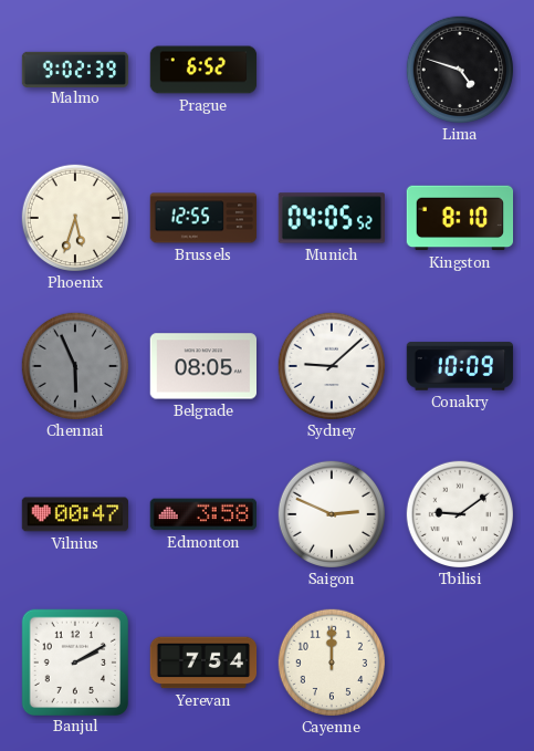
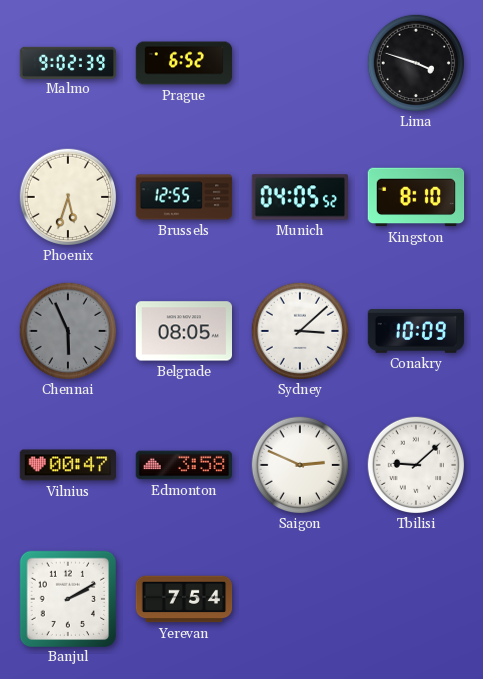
Lima: 4:48 -> 3:48 (415, 62)
Sydney: 9:08 -> 3:08 (299, 330)
Tbilisi: 9:09 -> 9:08 (415, 464)
Cayenne: 12:00 -> none (331, 661)
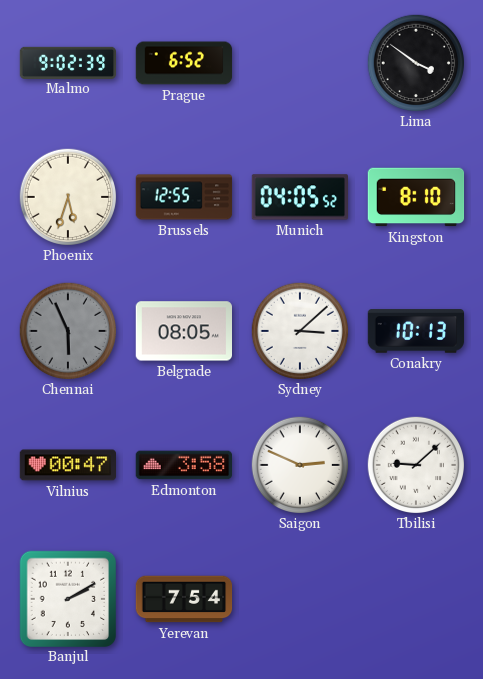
Lima: 3:48 -> 3:51 (415, 62)
Conakry: 10:09 -> 10:13 (416, 331)
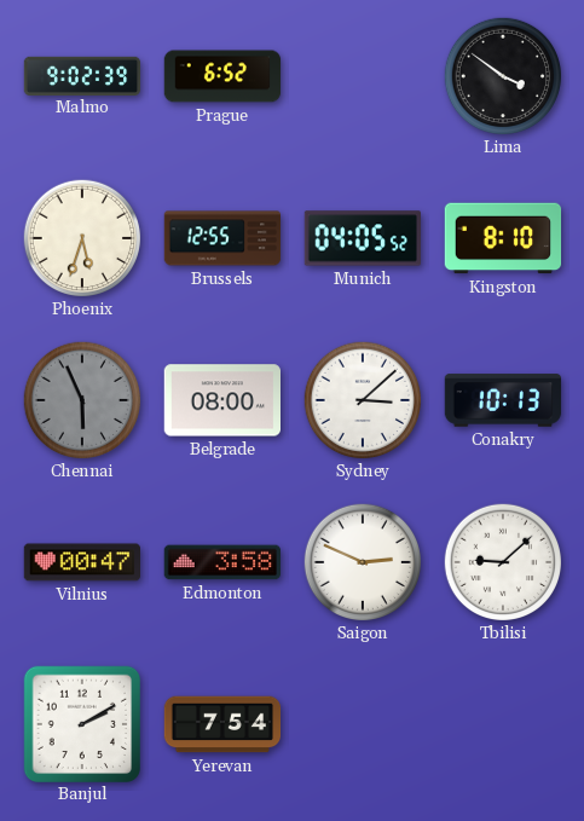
Belgrade: 08:05 -> 08:00 (221, 400)
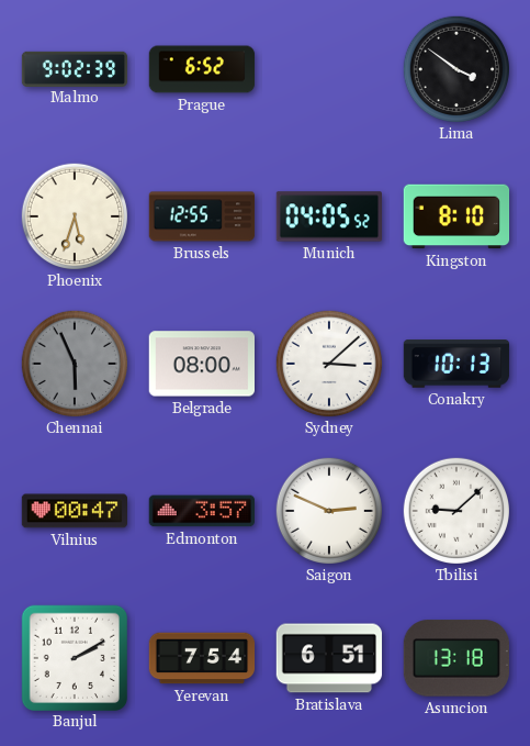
Edmonton: 3:58 -> 3:57 (201, 511)
Bratislava: none -> 6:51 (329, 658)
Asuncion: none -> 13:18 (456, 658)
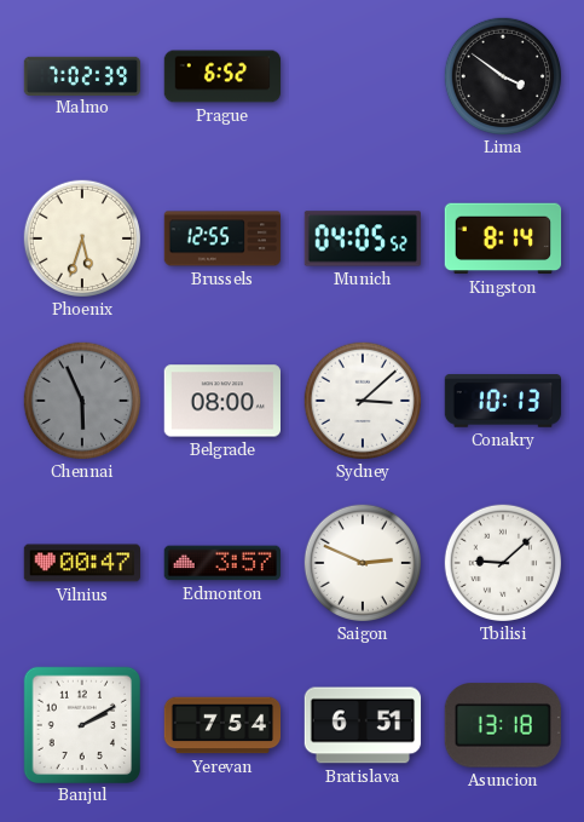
Malmo: 9:02 -> 7:02 (82, 75)
Kingston: 8:10 -> 8:14 (503, 238)
